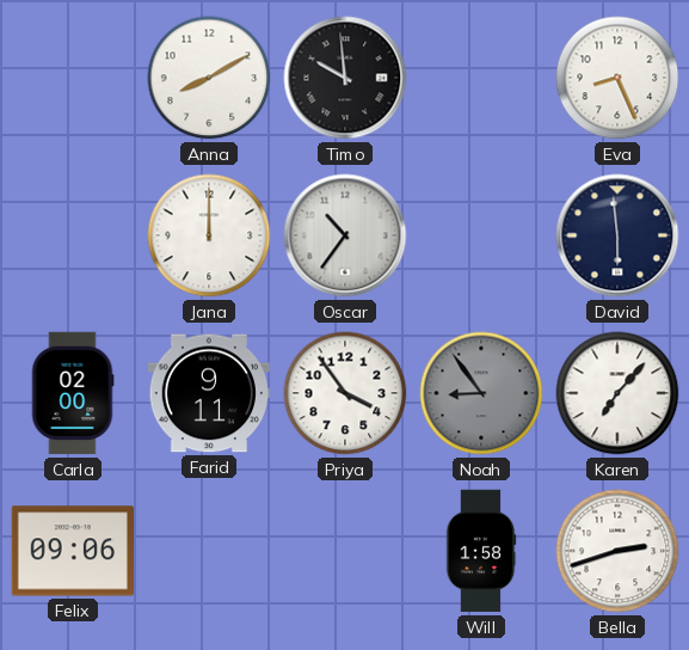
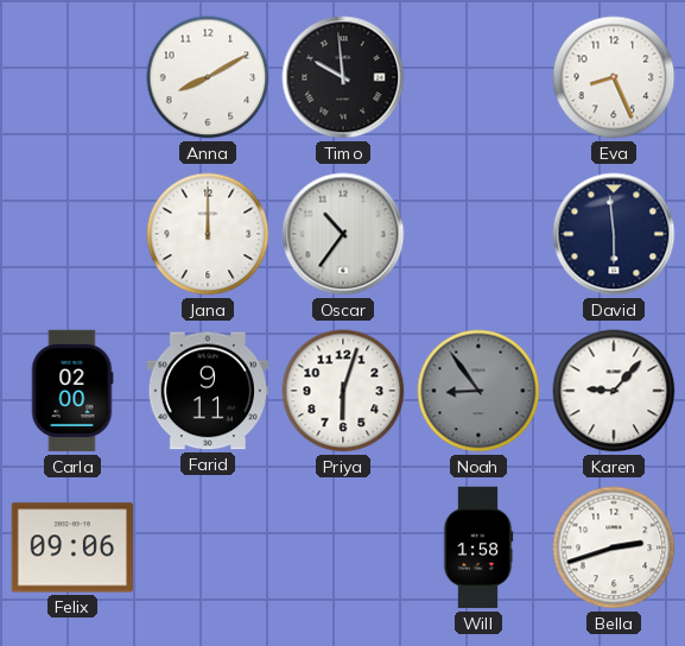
Priya: 3:54 -> 6:03 (343, 391)
Karen: 7:07 -> 9:07 (614, 391)
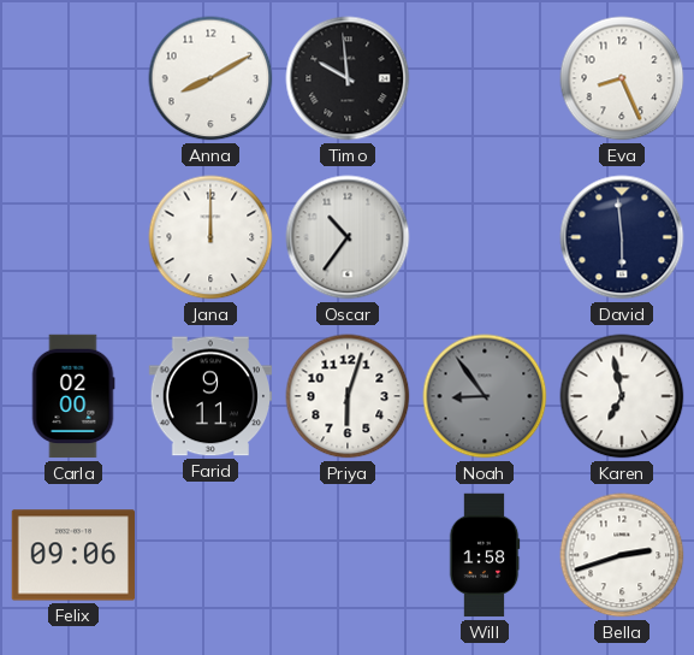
Karen: 9:07 -> 6:58 (622, 396)
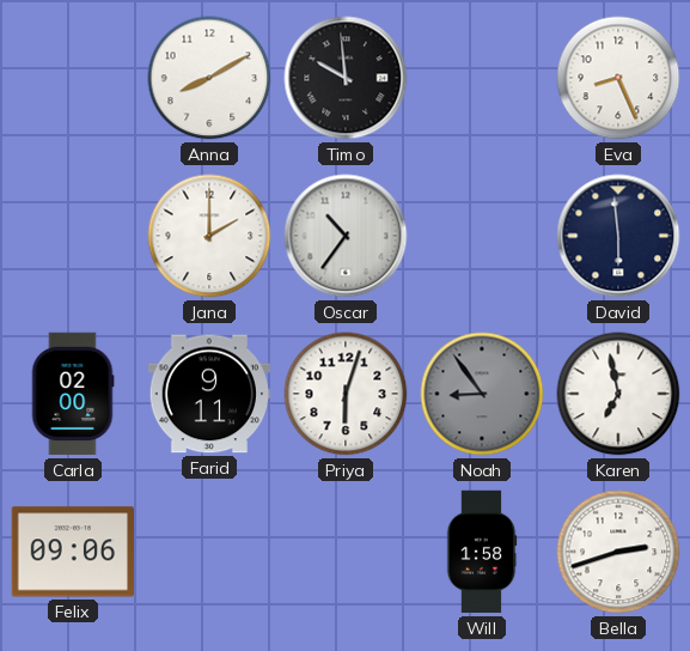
Jana: 12:00 -> 2:00 (209, 236)
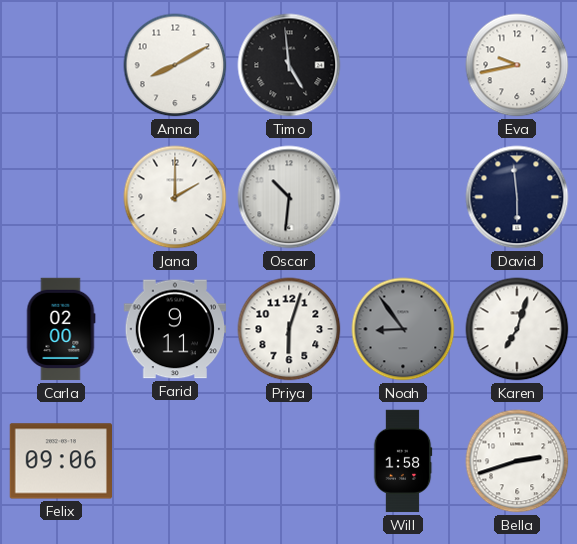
Timo: 9:59 -> 4:59 (289, 65)
Eva: 8:26 -> 9:43 (517, 65)
Oscar: 10:36 -> 10:31 (289, 197)
Karen: 6:58 -> 7:03 (517, 329)
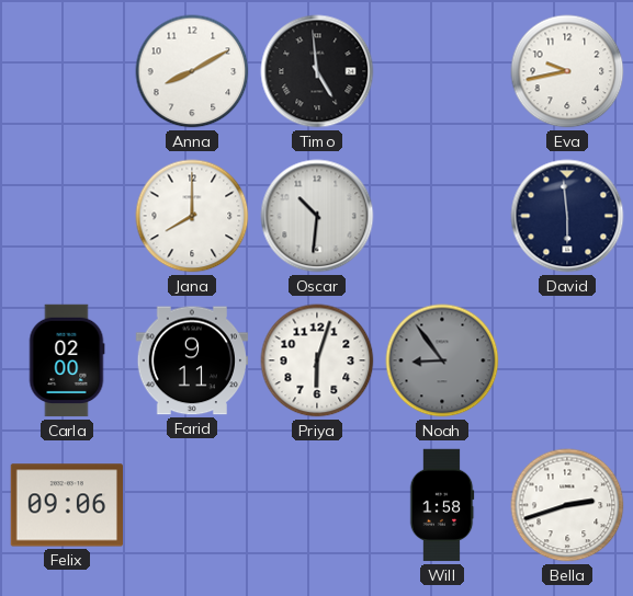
Jana: 2:00 -> 8:00 (192, 216)
Karen: 7:03 -> none (517, 329)
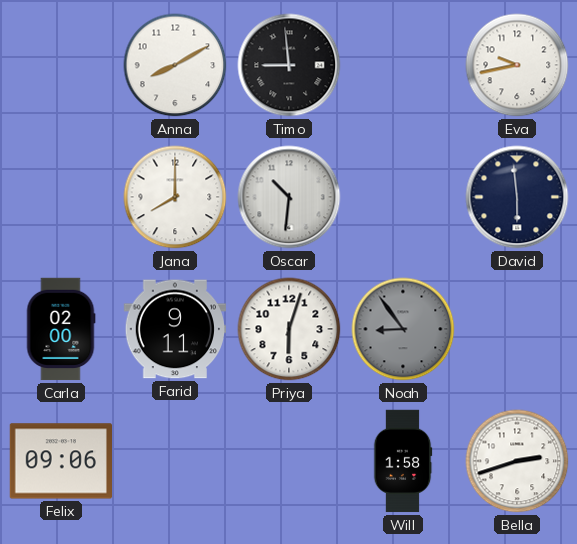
Timo: 4:59 -> 8:59 (289, 65)
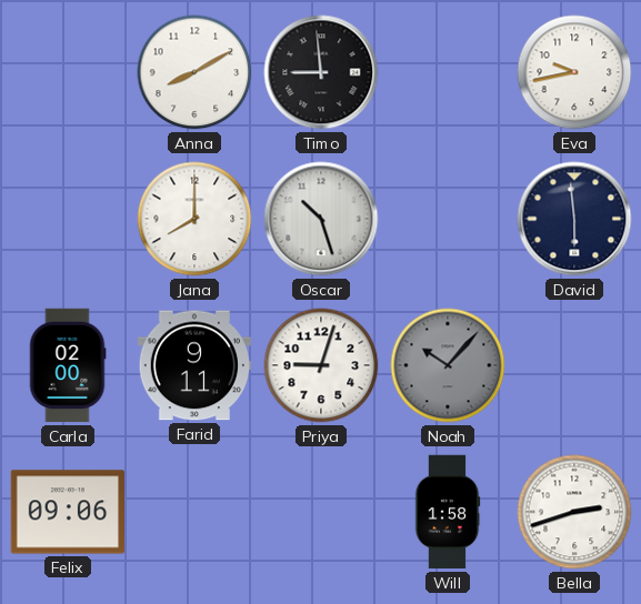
Oscar: 10:31 -> 10:27 (321, 219)
Priya: 6:03 -> 9:03 (321, 365)
Noah: 8:54 -> 10:07 (448, 365)
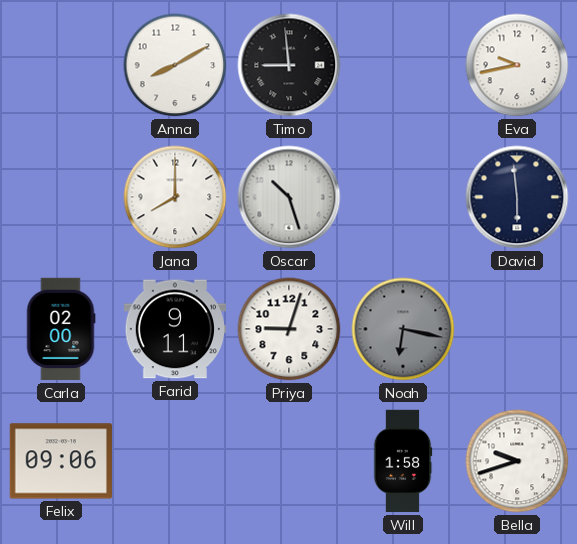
Noah: 10:07 -> 6:17 (403, 329)
Bella: 2:42 -> 9:42 (517, 461)
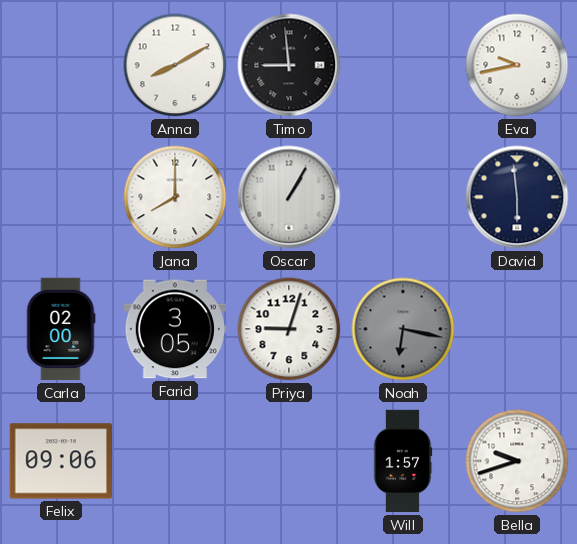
Oscar: 10:27 -> 1:05 (289, 197)
Farid: 9:11 -> 3:05 (174, 329)
Will: 1:58 -> 1:57 (403, 461)
